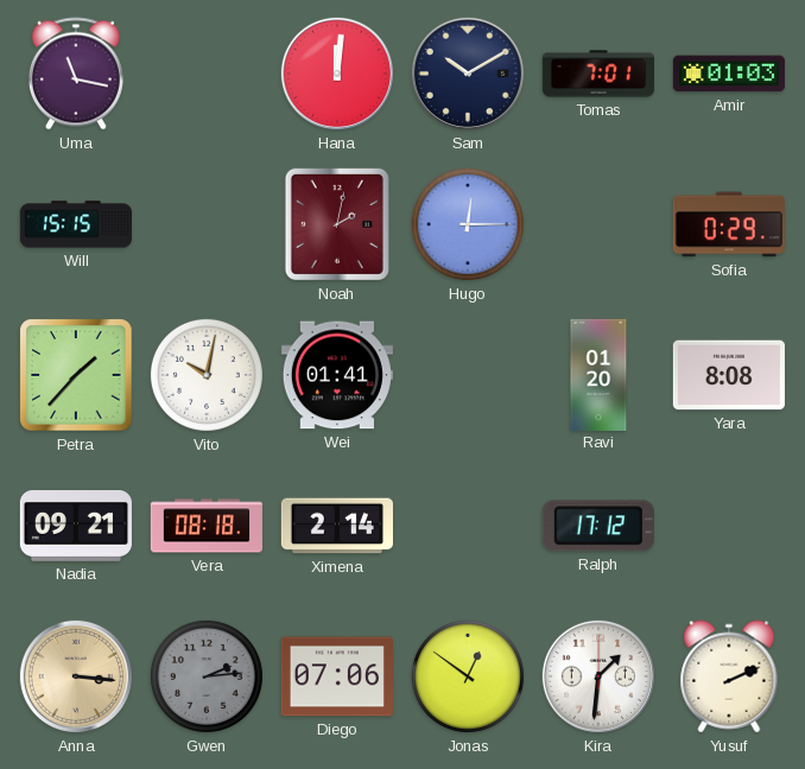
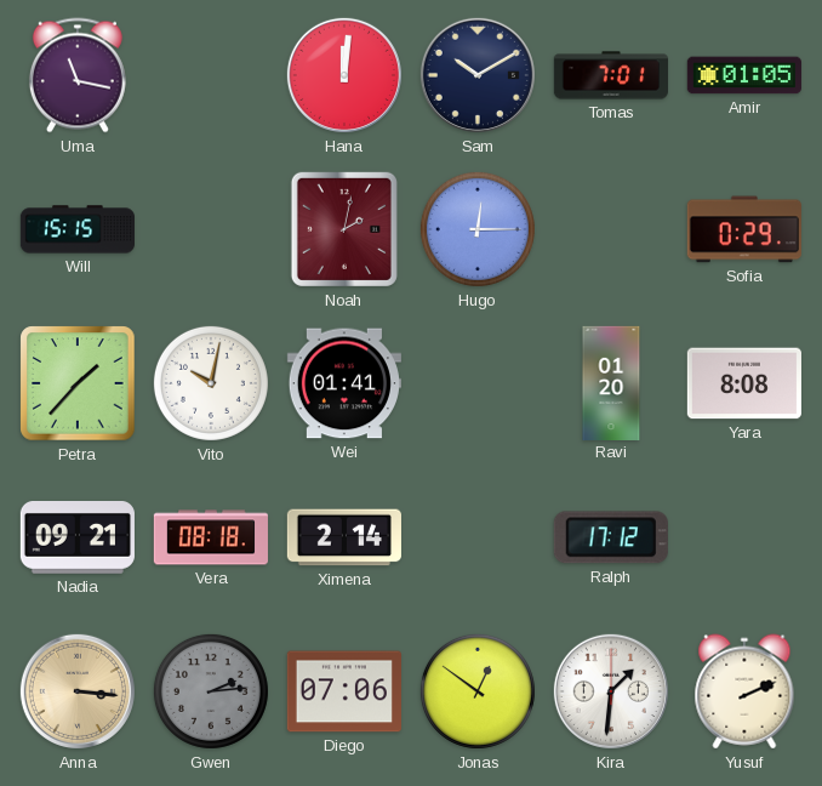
Amir: 01:03 -> 01:05 (744, 75)
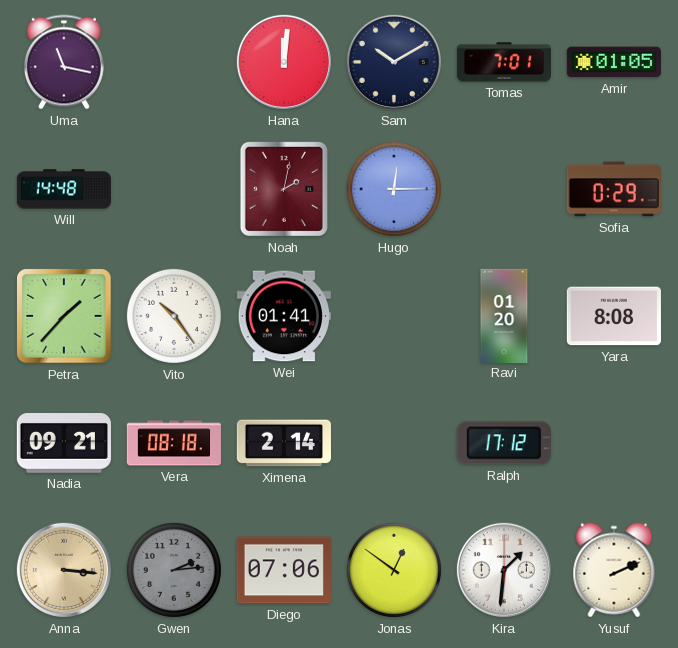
Will: 15:15 -> 14:48 (63, 189)
Vito: 10:02 -> 10:24 (174, 316)
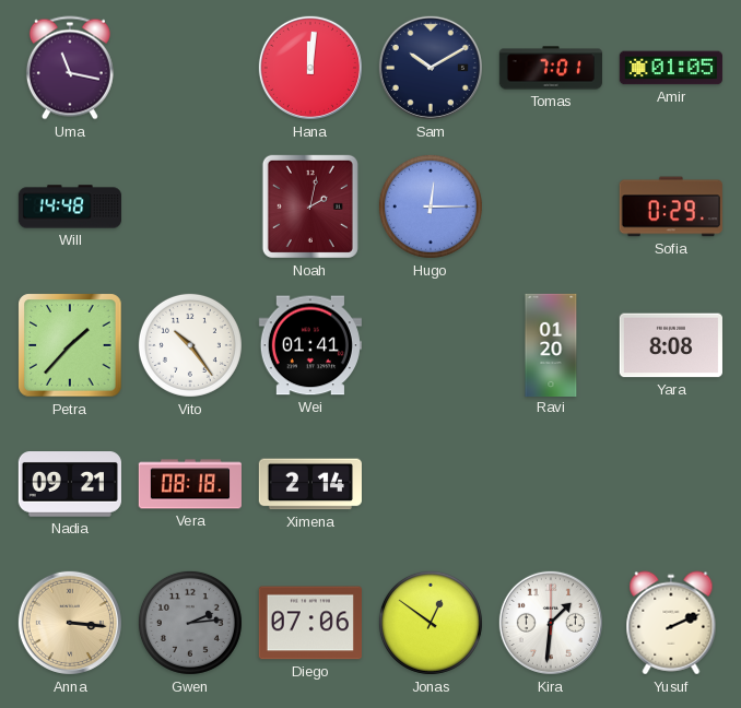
Ralph: 17:12 -> none (504, 443)
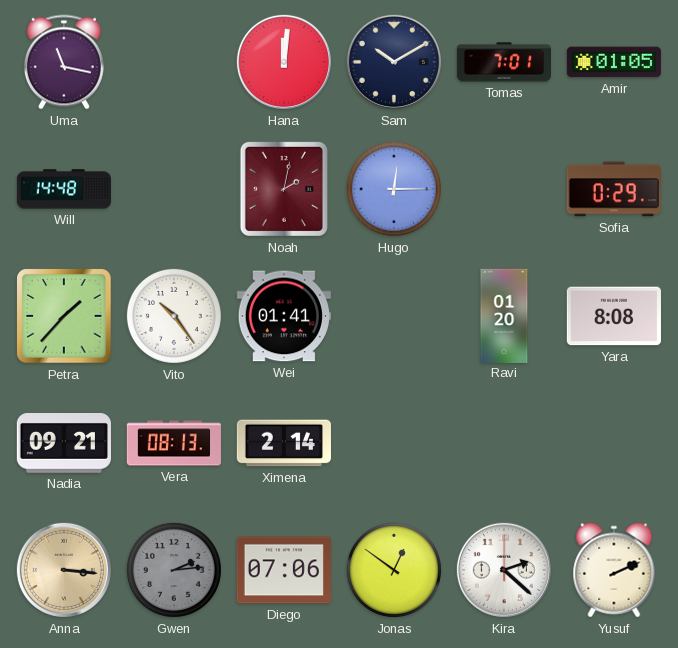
Vera: 08:18 -> 08:13 (174, 443)
Kira: 1:31 -> 2:22 (504, 570)
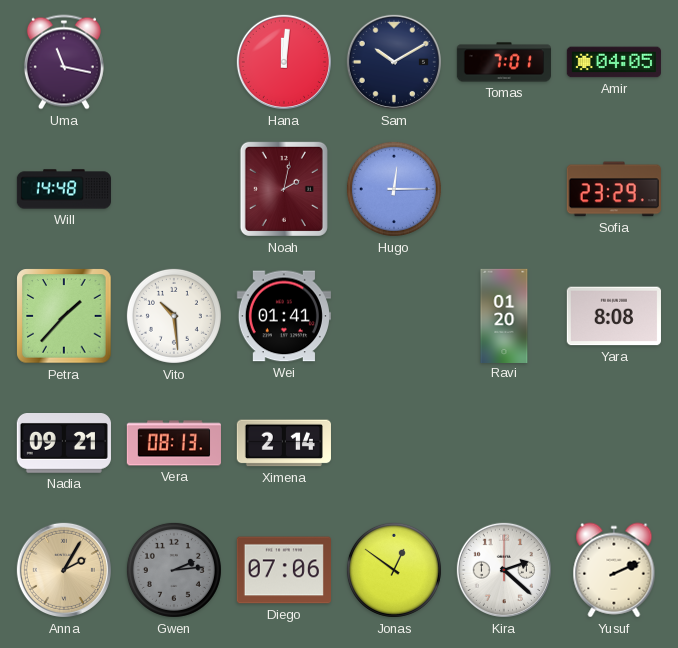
Amir: 01:05 -> 04:05 (614, 62)
Sofia: 0:29 -> 23:29 (614, 189)
Vito: 10:24 -> 10:29 (174, 316)
Anna: 3:16 -> 2:05 (64, 570)
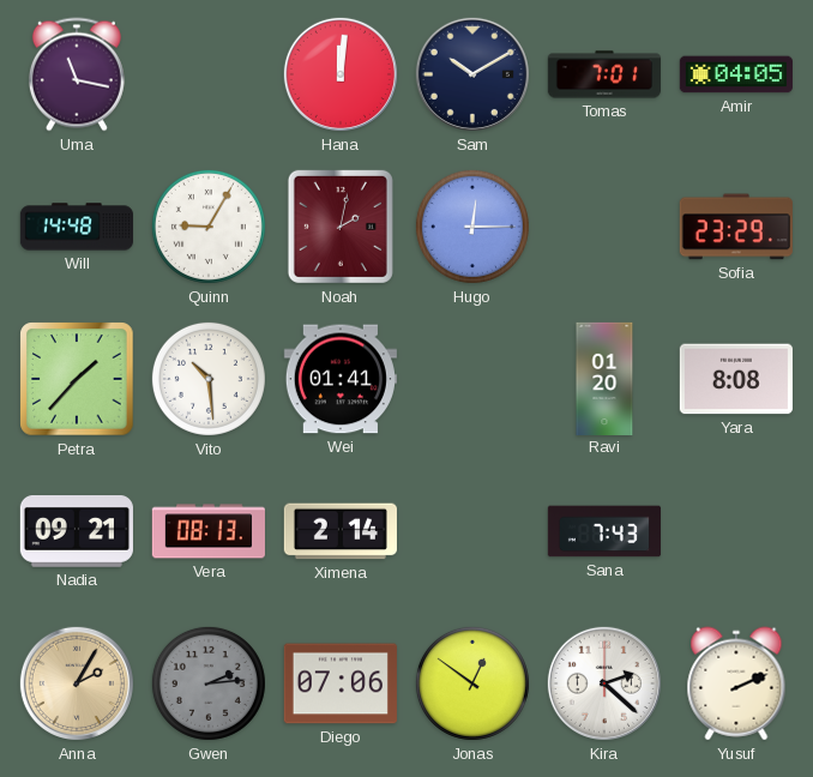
Quinn: none -> 9:05 (209, 227)
Sana: none -> 7:43 (603, 531)
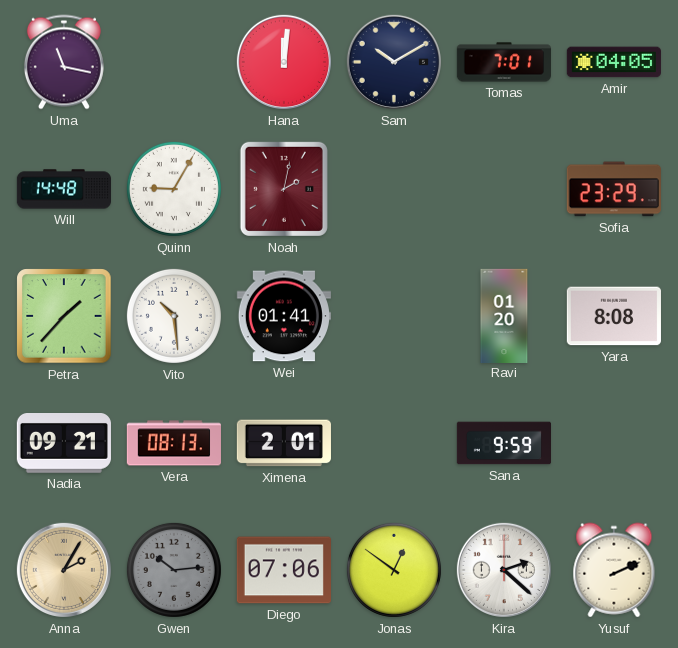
Hugo: 12:15 -> none (472, 227)
Ximena: 2:14 -> 2:01 (284, 443)
Sana: 7:43 -> 9:59 (503, 443)
Gwen: 2:14 -> 10:14 (174, 570)
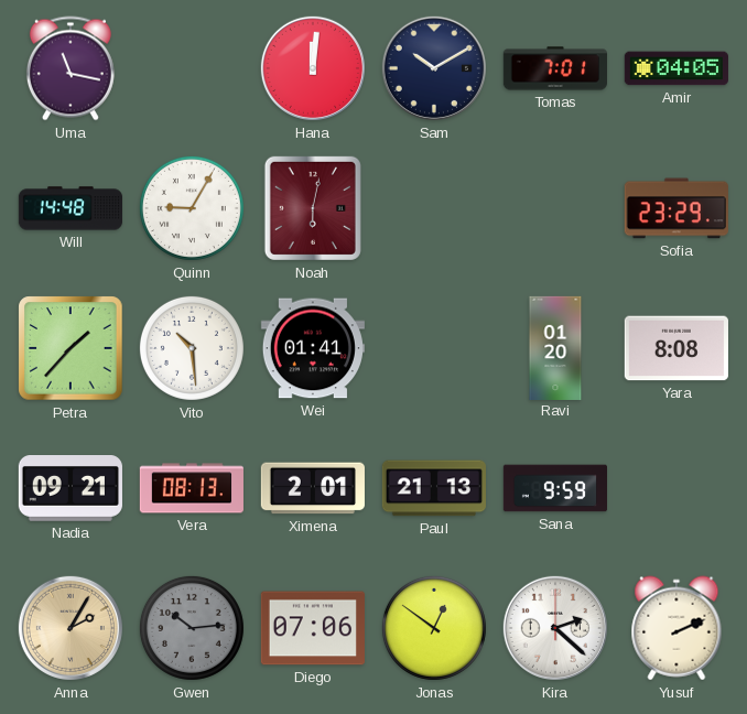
Noah: 2:02 -> 6:02 (313, 208)
Paul: none -> 21:13 (434, 488)
